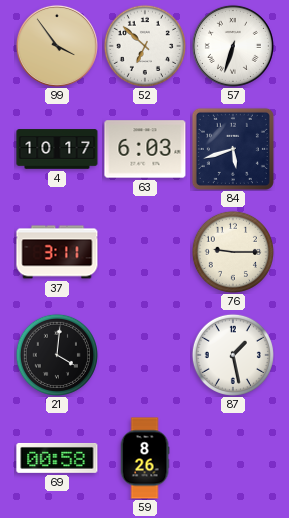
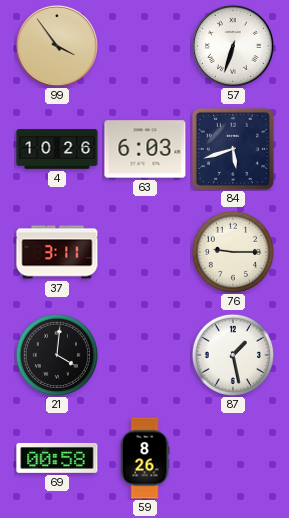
52: 6:52 -> none (145, 46)
4: 10:17 -> 10:26 (57, 149)
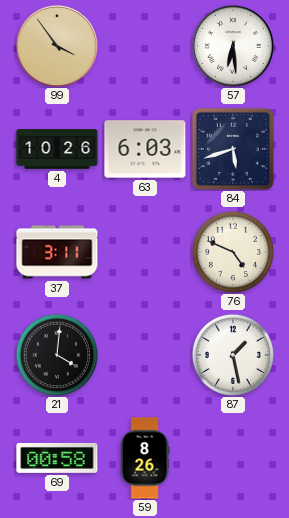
57: 6:33 -> 6:29 (233, 46)
76: 9:15 -> 4:49 (233, 252)
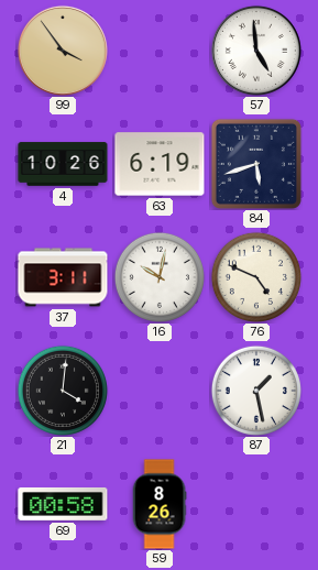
57: 6:29 -> 4:59 (256, 51)
63: 6:03 -> 6:19 (160, 164)
16: none -> 10:02 (160, 277)
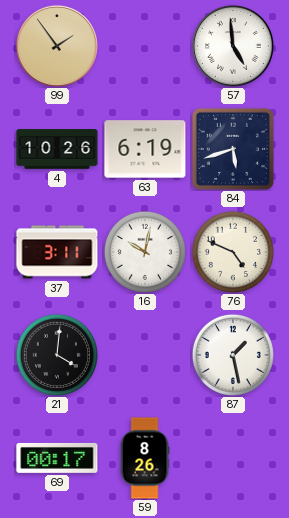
99: 3:54 -> 1:54 (57, 46)
69: 00:58 -> 00:17 (57, 458)
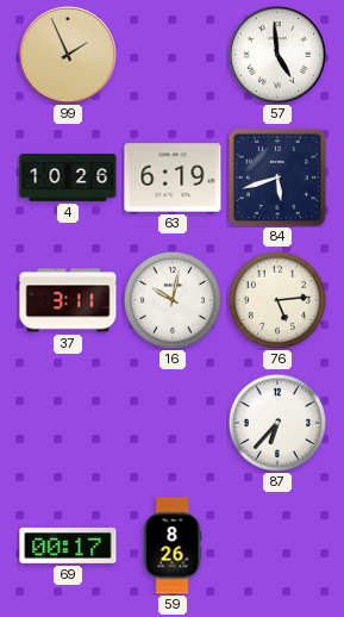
99: 1:54 -> 1:56 (68, 55)
76: 4:49 -> 5:14 (277, 300)
21: 4:01 -> none (57, 355)
87: 1:28 -> 6:37 (277, 423)
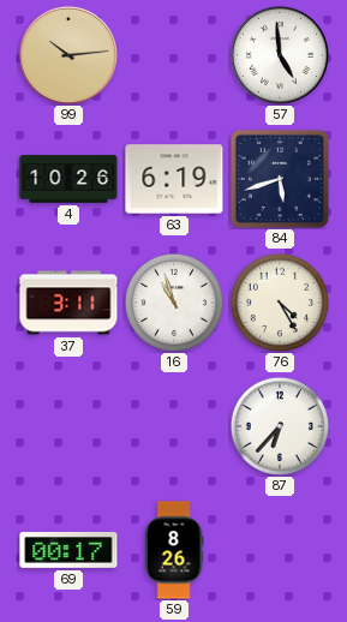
99: 1:56 -> 10:14 (68, 55)
16: 10:02 -> 10:57 (174, 303)
76: 5:14 -> 4:25 (280, 303)
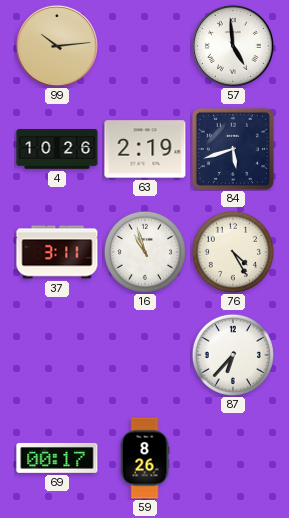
63: 6:19 -> 2:19 (145, 149)
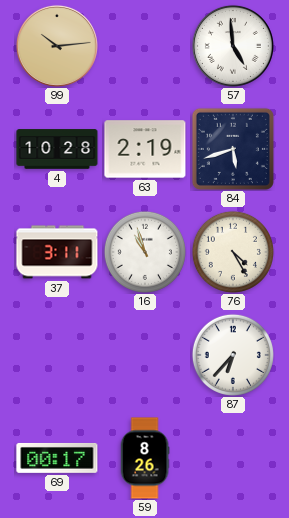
4: 10:26 -> 10:28 (57, 149)
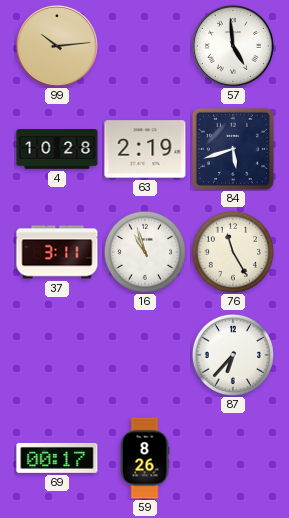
76: 4:25 -> 11:25 (233, 252)
